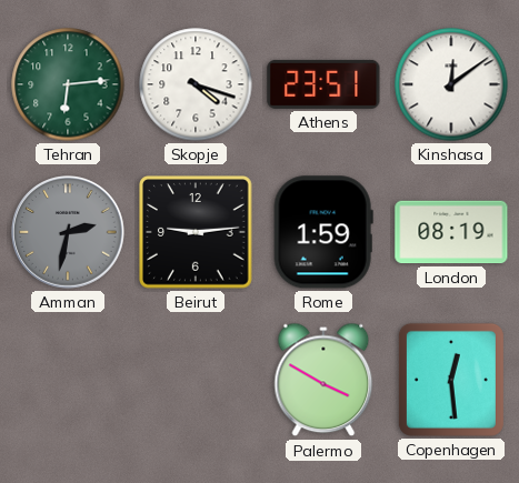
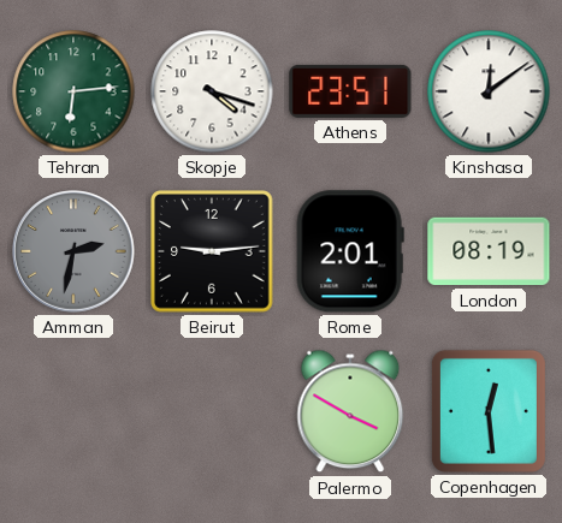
Rome: 1:59 -> 2:01 (350, 251)
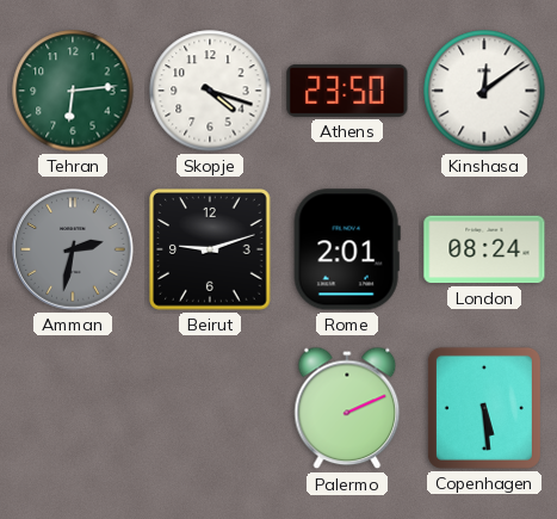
Athens: 23:51 -> 23:50 (347, 91)
Beirut: 9:14 -> 9:12 (211, 251)
London: 08:19 -> 08:24 (484, 249)
Palermo: 3:50 -> 2:11 (347, 408)
Copenhagen: 12:29 -> 5:29 (484, 408)
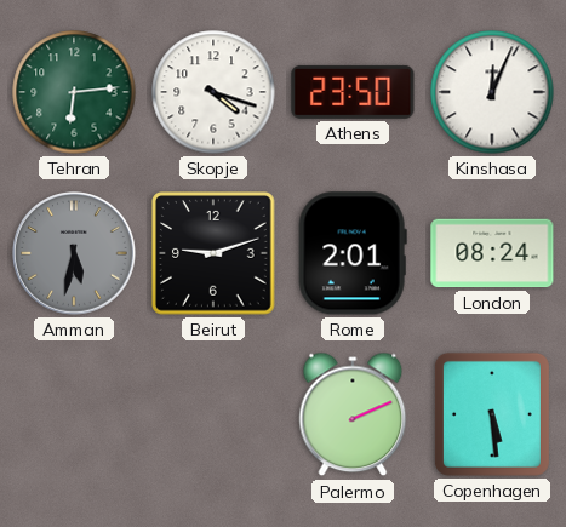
Kinshasa: 12:09 -> 12:04 (492, 92)
Amman: 2:32 -> 5:32 (75, 254)
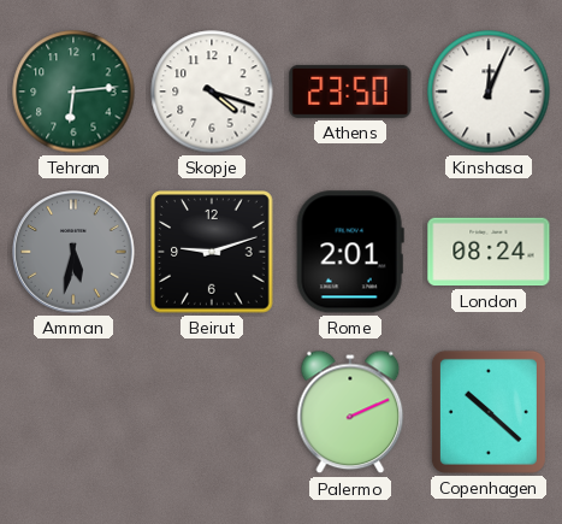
Copenhagen: 5:29 -> 10:22 (489, 412)
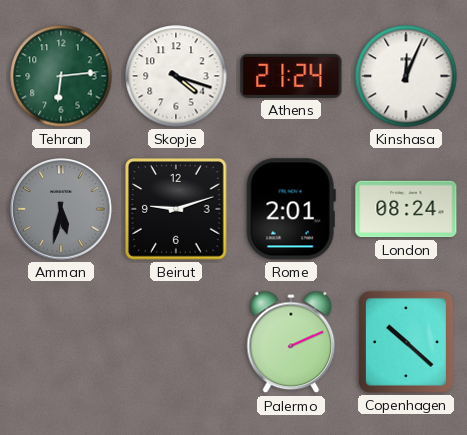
Athens: 23:50 -> 21:24 (291, 76)
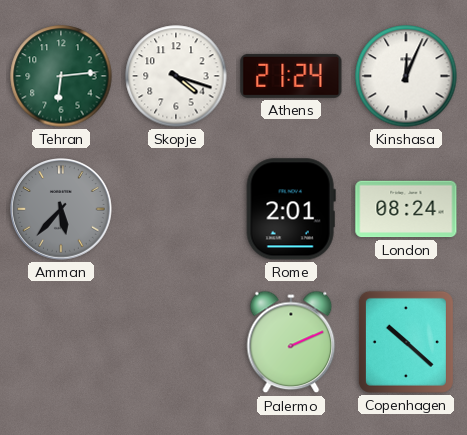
Amman: 5:32 -> 5:37 (62, 210)
Beirut: 9:12 -> none (177, 210)
